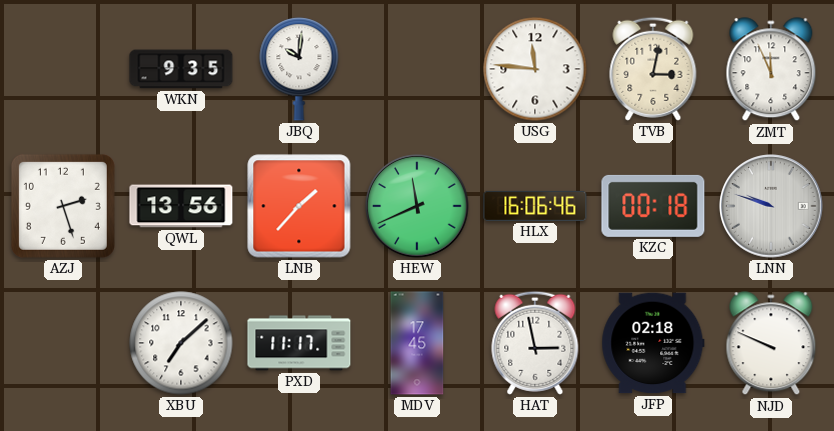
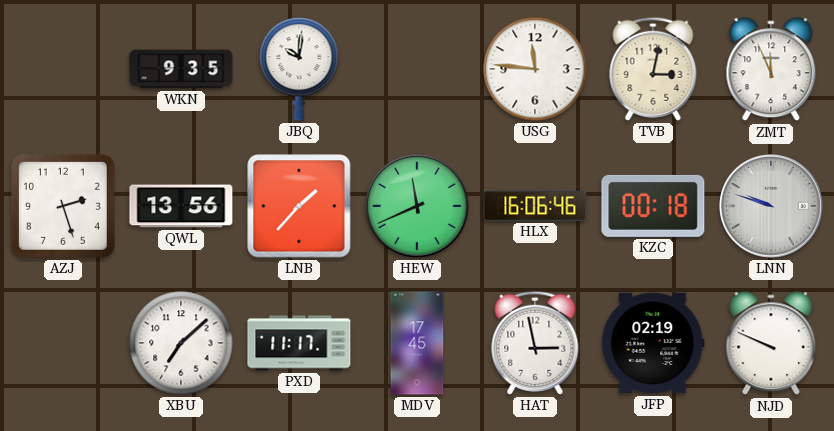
JFP: 02:18 -> 02:19 (653, 343)
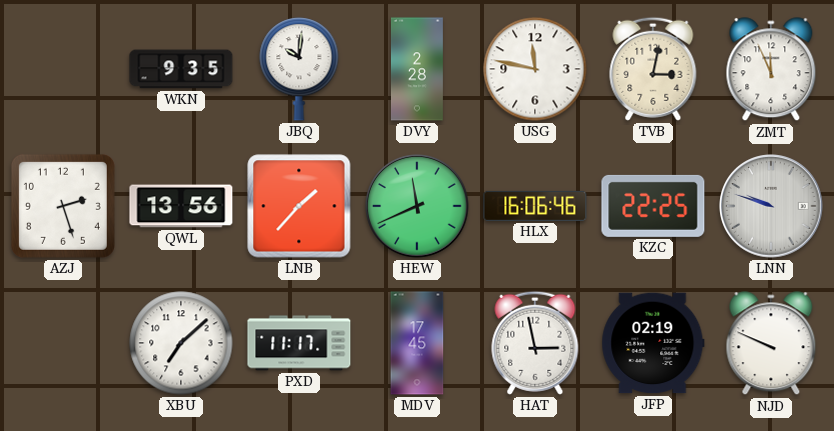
DVY: none -> 2:28 (417, 69)
USG: 11:46 -> 11:47 (535, 69)
KZC: 00:18 -> 22:25 (653, 206)
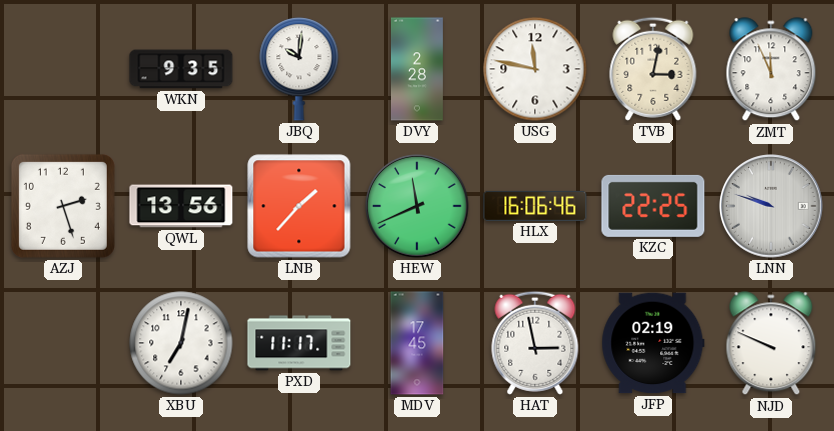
XBU: 7:08 -> 7:02 (181, 343)
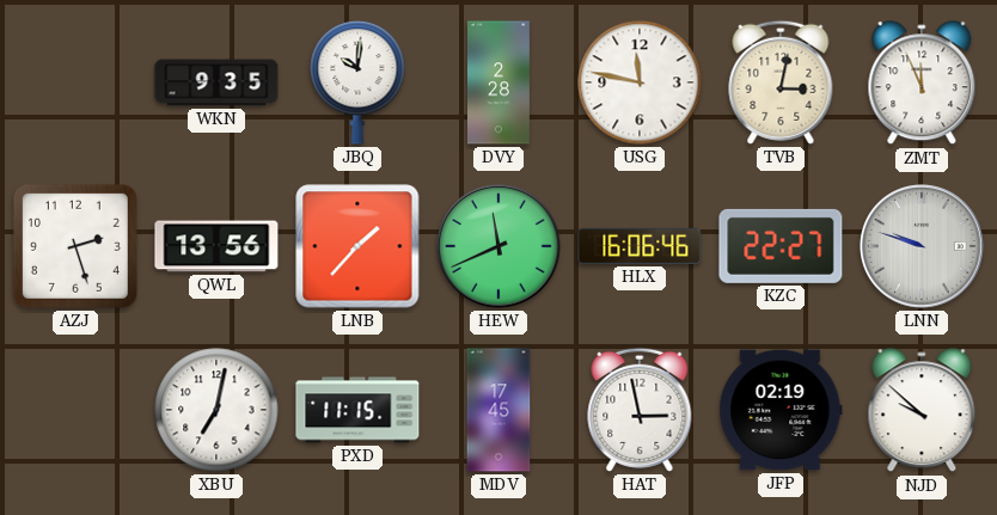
KZC: 22:25 -> 22:27 (781, 246)
PXD: 11:17 -> 11:15 (357, 410)
NJD: 9:49 -> 9:52 (922, 411)
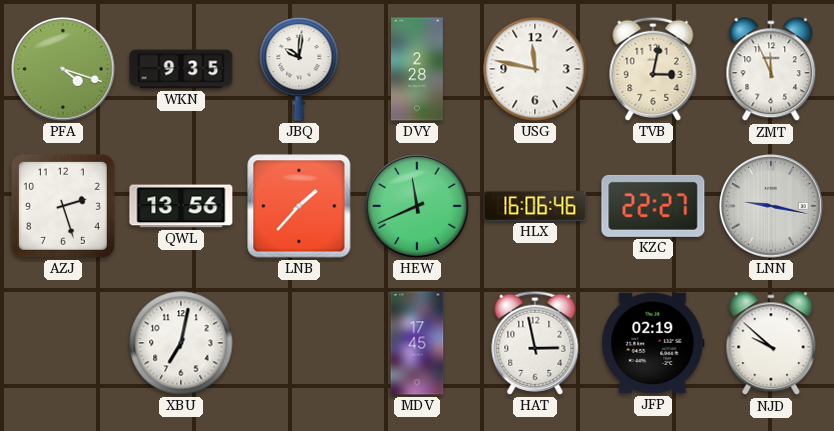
PFA: none -> 4:18 (63, 69)
LNN: 9:48 -> 9:17 (771, 206)
PXD: 11:15 -> none (357, 410)
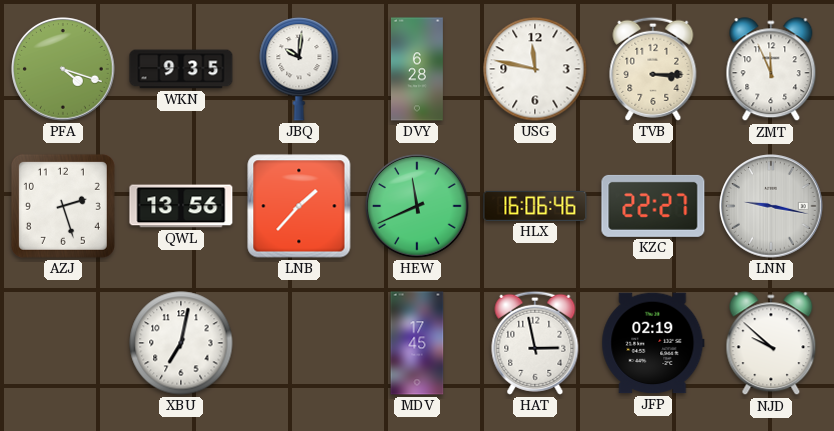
DVY: 2:28 -> 6:28 (417, 69)
TVB: 3:02 -> 3:15 (653, 69)
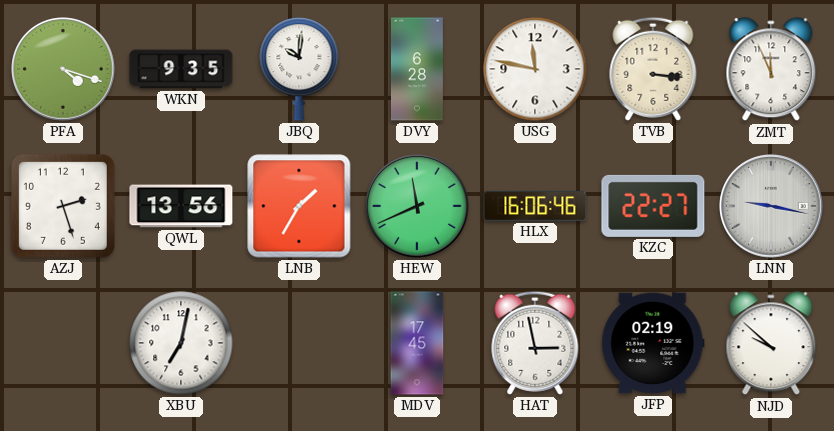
TVB: 3:15 -> 3:16 (653, 69)
LNB: 1:37 -> 1:35 (299, 206)
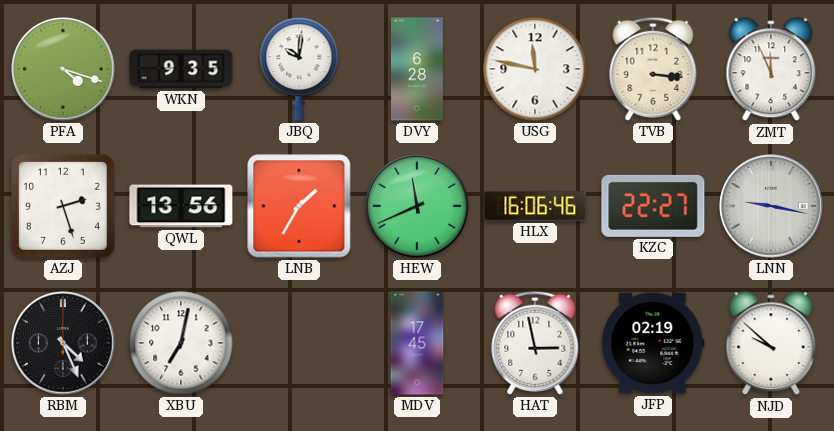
RBM: none -> 4:26 (63, 343)
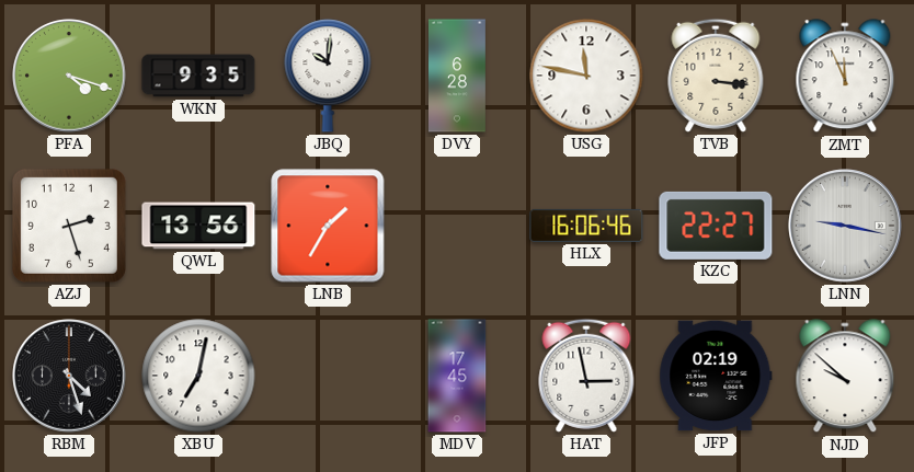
HEW: 11:41 -> none (417, 206)
RBM: 4:26 -> 4:27 (69, 376)
